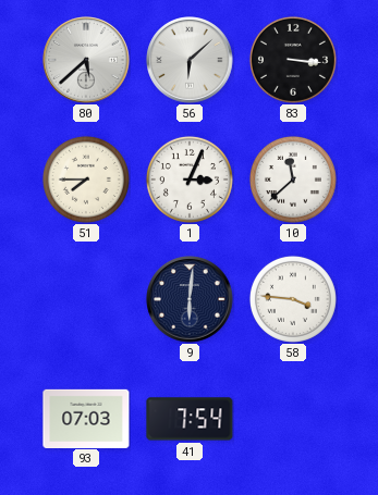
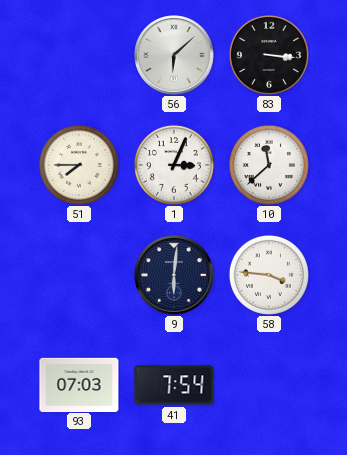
80: 5:38 -> none (86, 60)
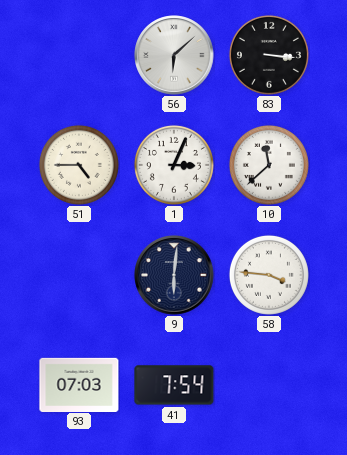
51: 7:45 -> 4:45 (79, 165)
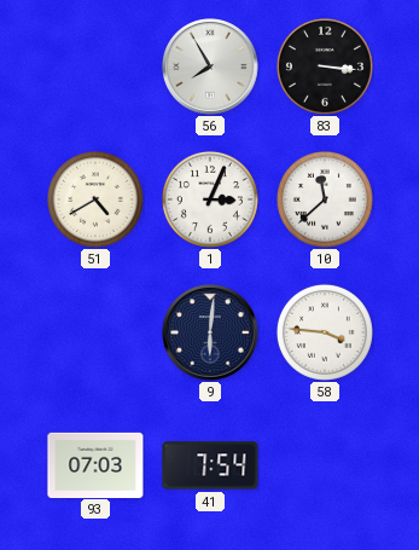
56: 6:08 -> 7:55 (210, 66)
51: 4:45 -> 4:40 (95, 199)
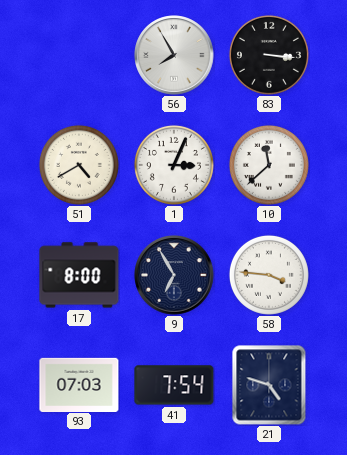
17: none -> 8:00 (79, 275)
9: 6:01 -> 6:55 (174, 275)
21: none -> 4:48 (269, 385)
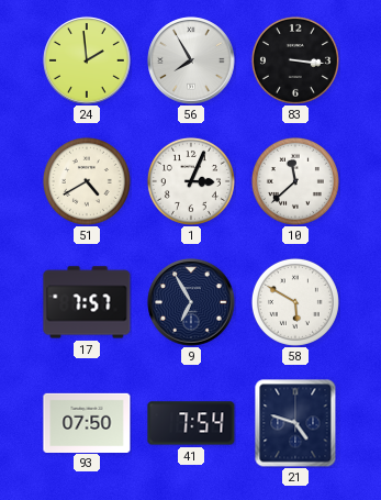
24: none -> 1:59 (87, 60)
17: 8:00 -> 7:57 (87, 302)
58: 3:46 -> 5:50 (295, 302)
93: 07:03 -> 07:50 (87, 422)
